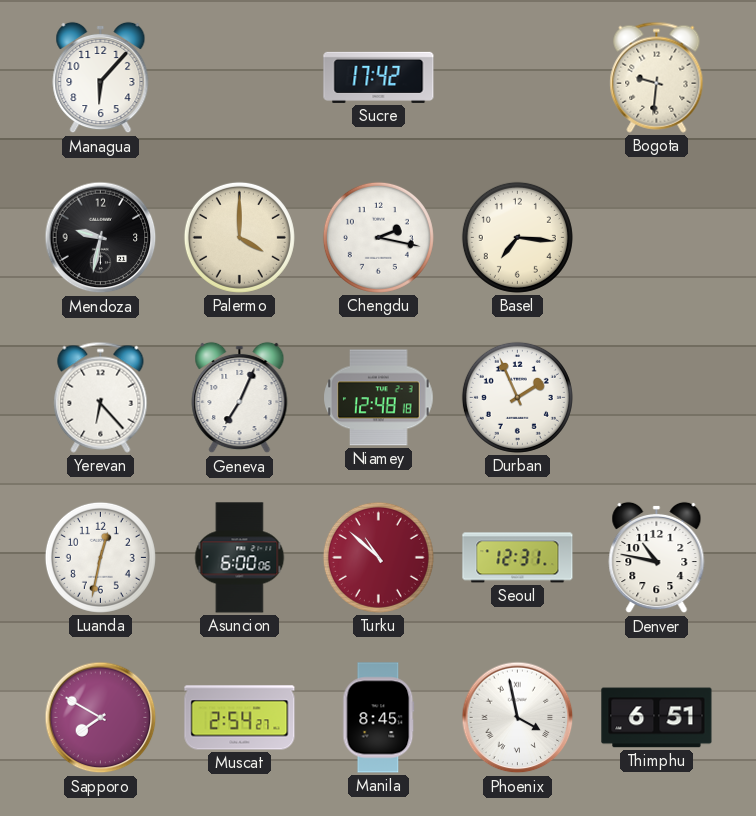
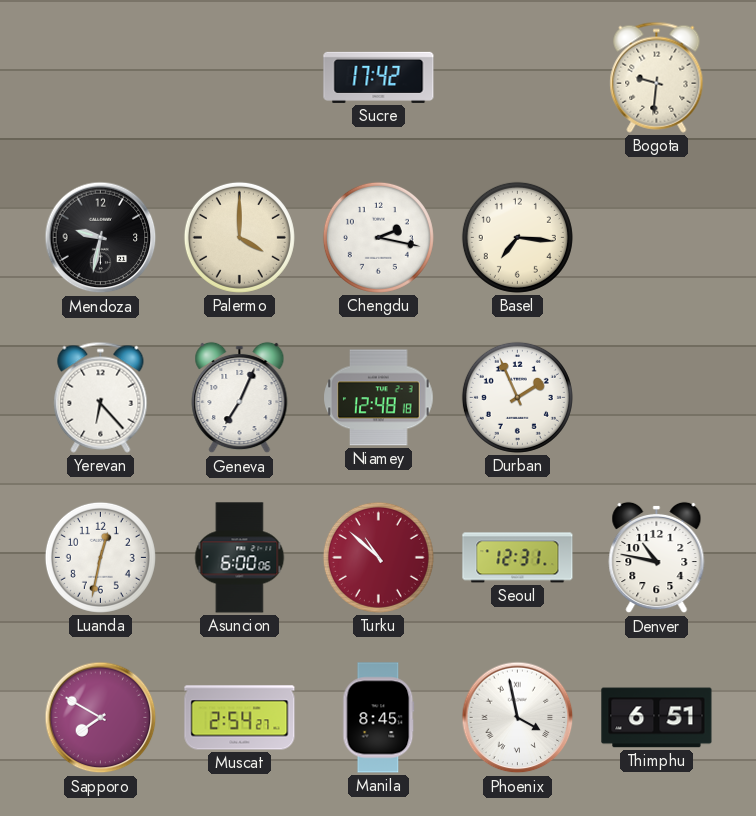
Managua: 6:07 -> none (101, 78)
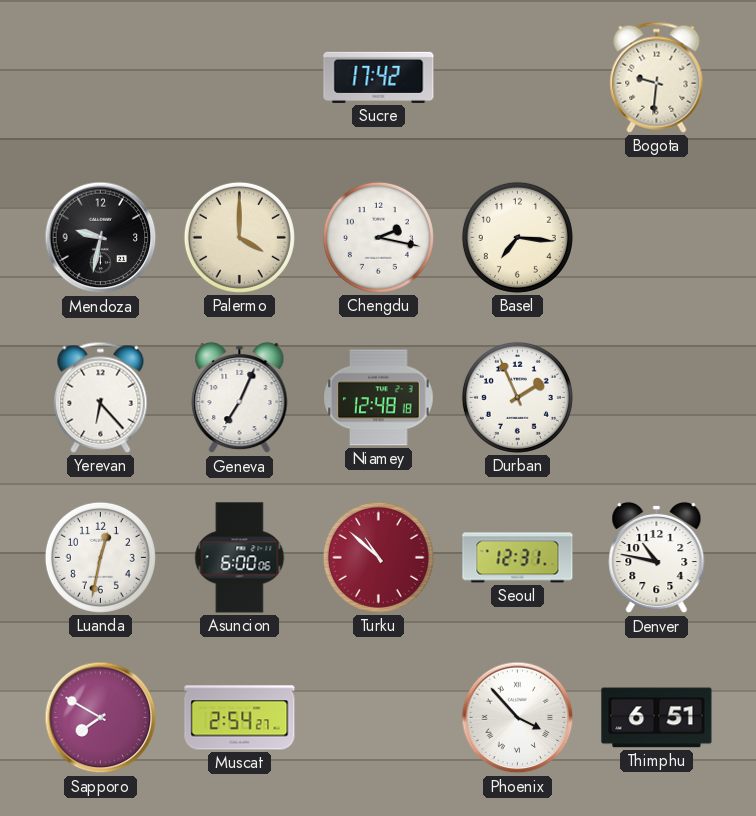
Manila: 8:45 -> none (379, 718)
Phoenix: 3:58 -> 3:53 (518, 718)
